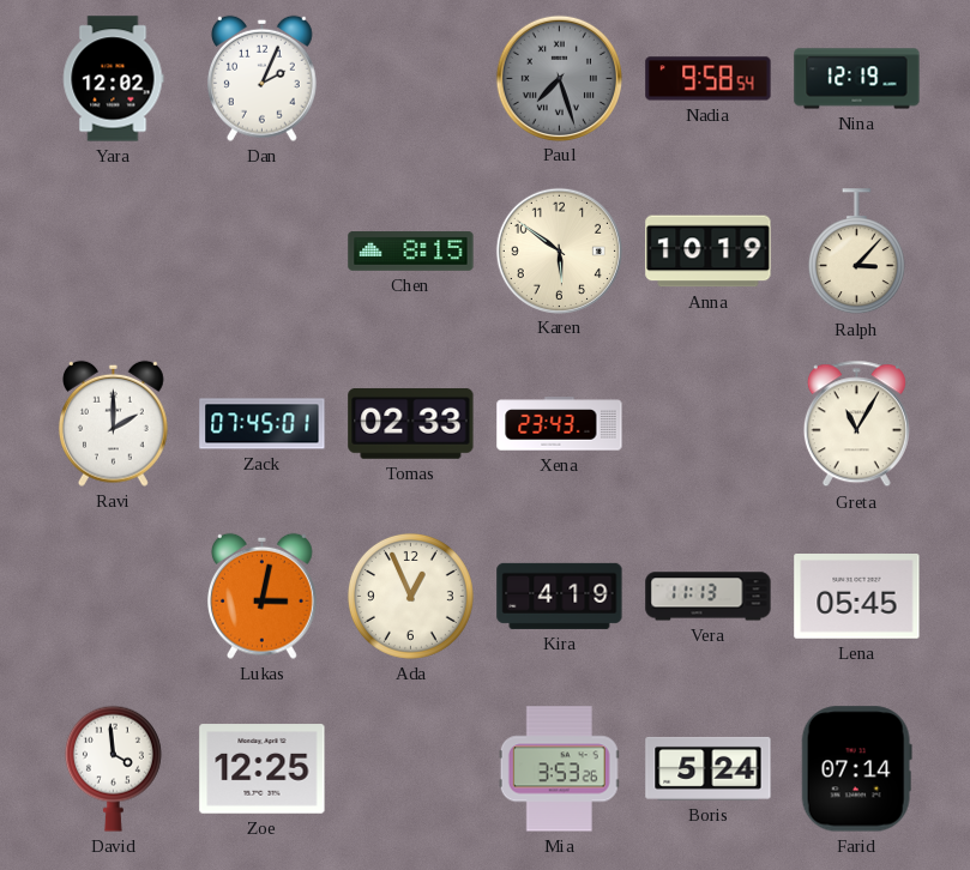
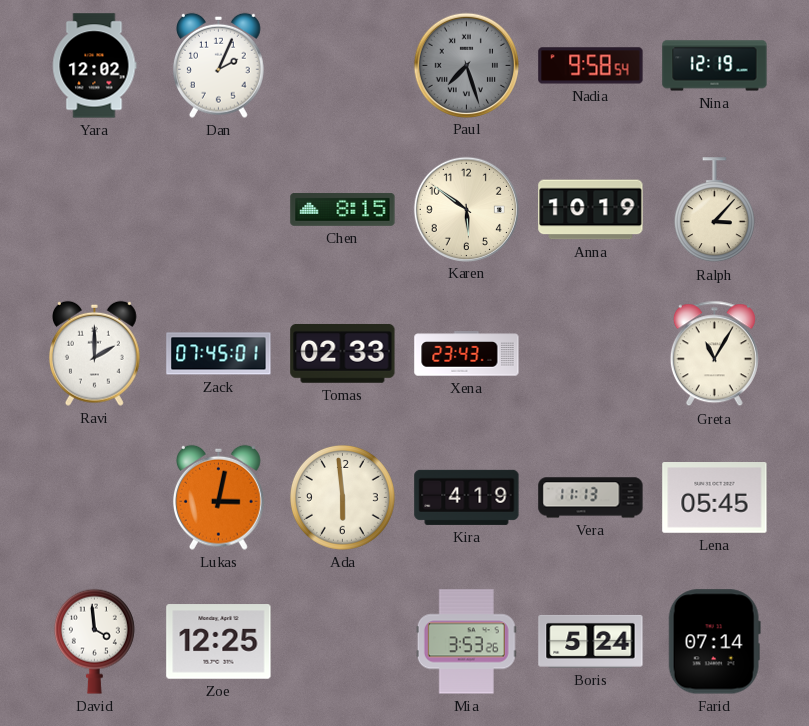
Ada: 12:56 -> 5:59 (342, 497)
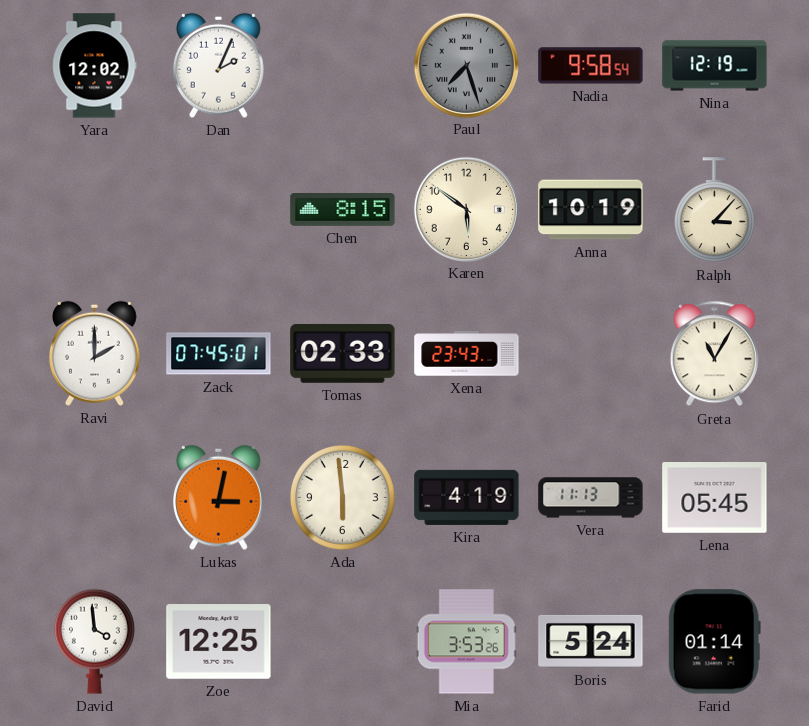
Farid: 07:14 -> 01:14 (714, 642)
